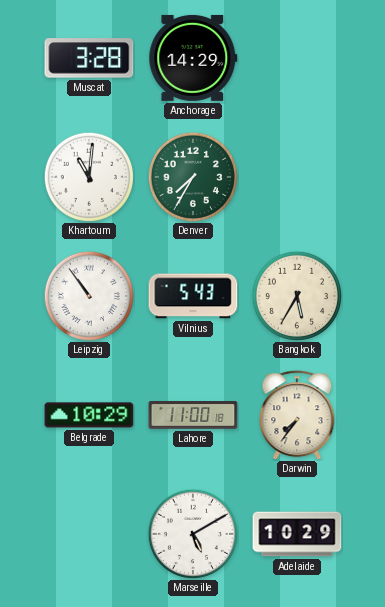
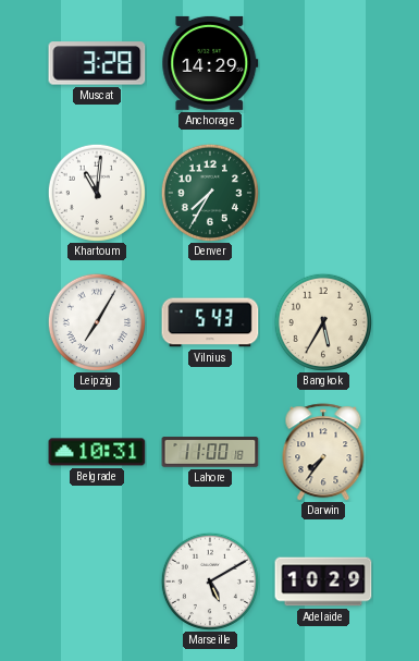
Leipzig: 10:54 -> 7:05 (96, 321)
Belgrade: 10:29 -> 10:31 (97, 452)
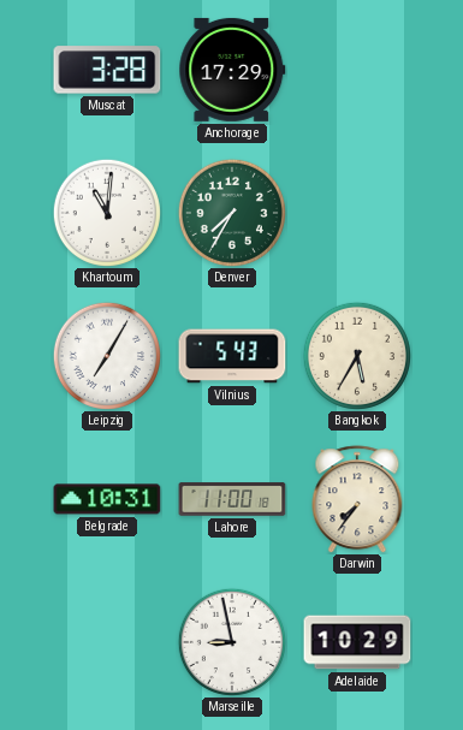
Anchorage: 14:29 -> 17:29 (232, 70)
Marseille: 5:10 -> 8:58 (231, 641)
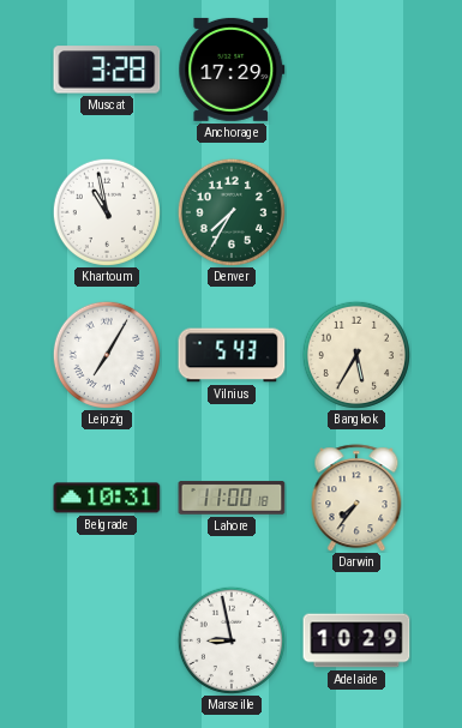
Khartoum: 11:01 -> 10:58 (106, 211)
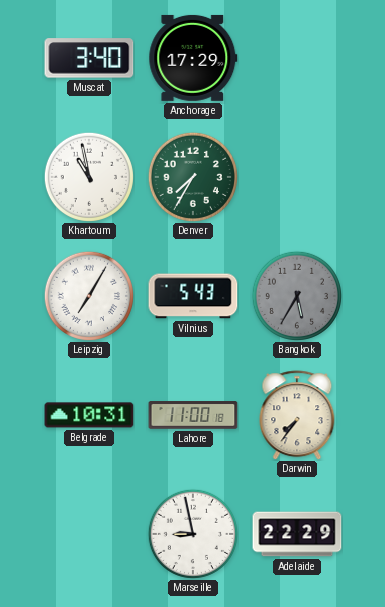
Muscat: 3:28 -> 3:40 (89, 58)
Bangkok dial: cream -> grey (296, 295)
Adelaide: 10:29 -> 22:29 (297, 534)
